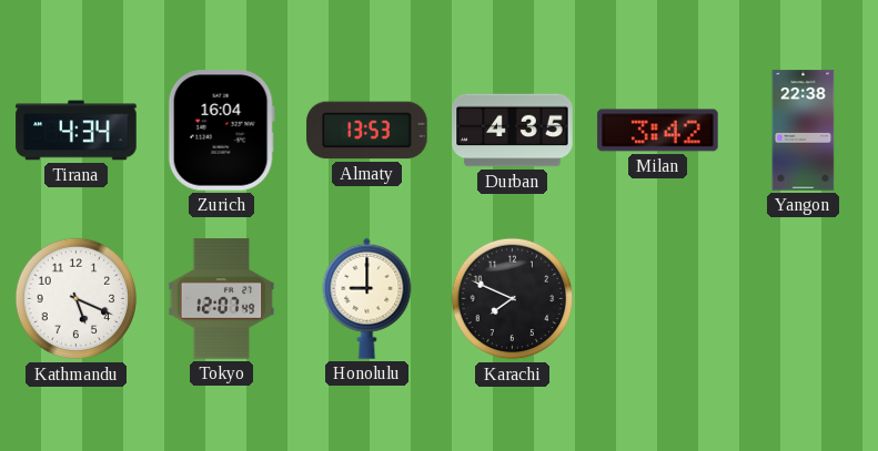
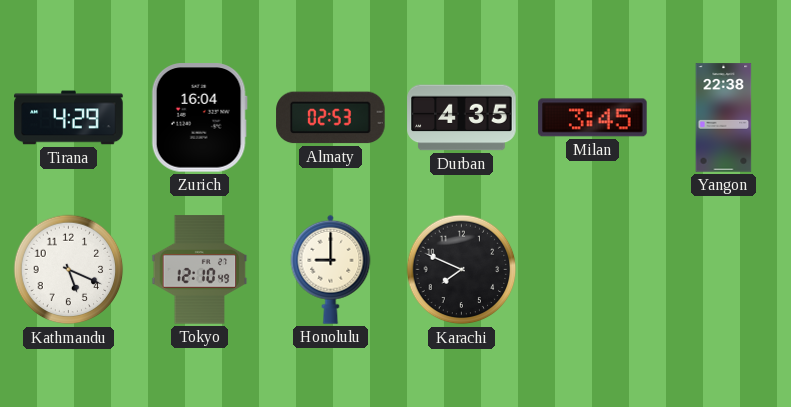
Tirana: 4:34 -> 4:29 (69, 118)
Almaty: 13:53 -> 02:53 (331, 118)
Milan: 3:42 -> 3:45 (593, 118)
Tokyo: 12:07 -> 12:10 (200, 270)
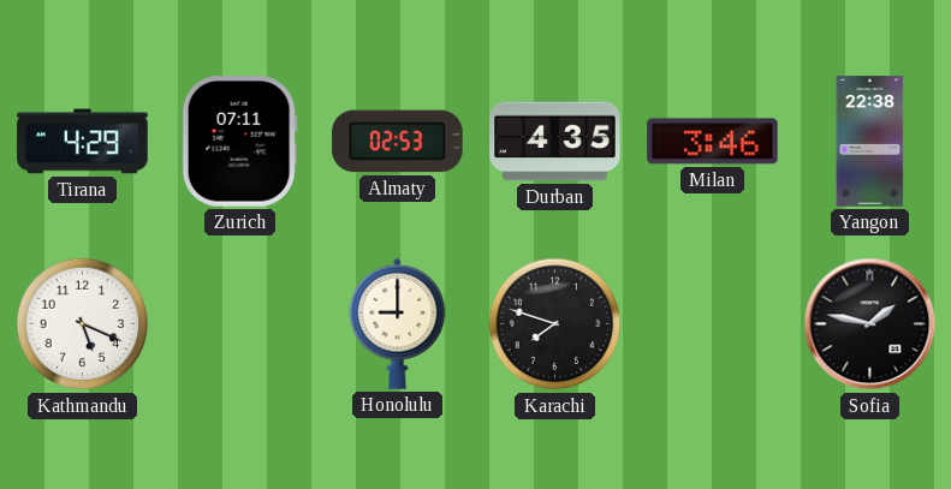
Zurich: 16:04 -> 07:11 (239, 142)
Milan: 3:45 -> 3:46 (713, 142)
Tokyo: 12:10 -> none (200, 270)
Karachi: 7:49 -> 7:48 (555, 324)
Sofia: none -> 1:47 (870, 324)
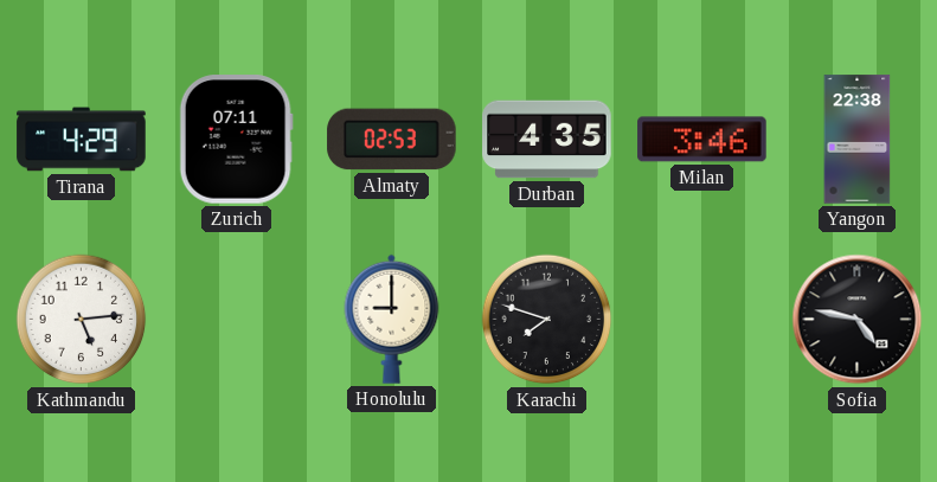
Kathmandu: 5:19 -> 5:14 (82, 320)
Sofia: 1:47 -> 4:47 (858, 320)
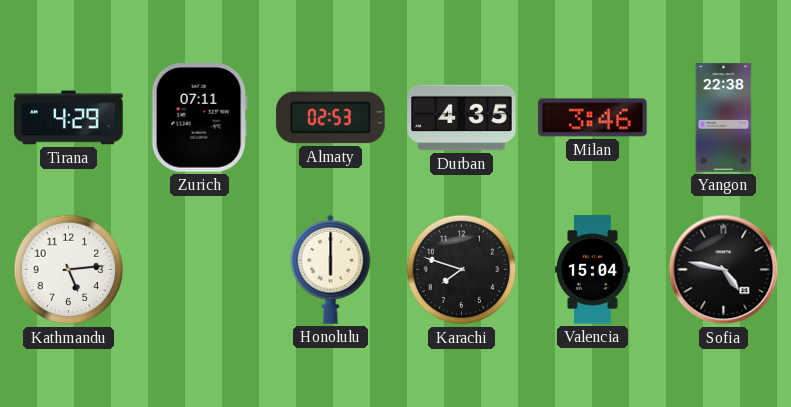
Honolulu: 9:00 -> 6:00 (331, 269)
Valencia: none -> 15:04 (593, 270)
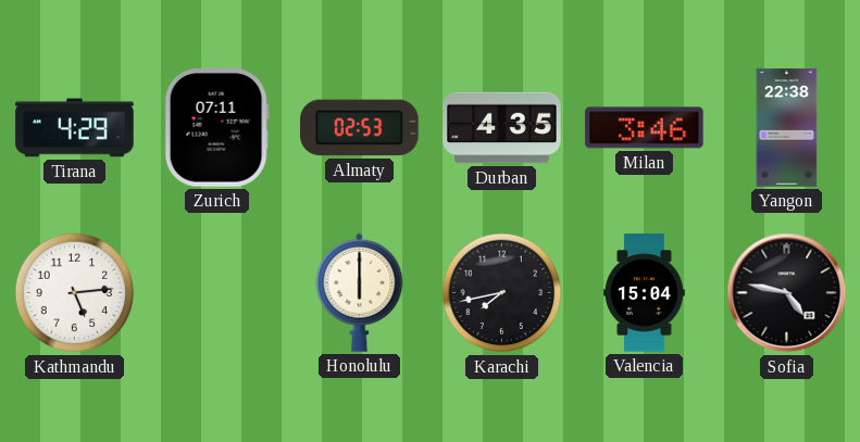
Karachi: 7:48 -> 7:43 (502, 293)
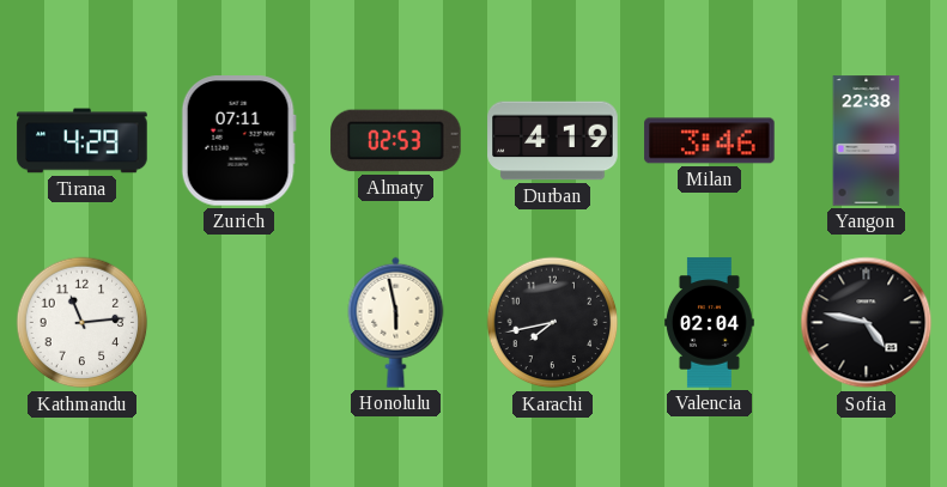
Durban: 4:35 -> 4:19 (553, 141)
Kathmandu: 5:14 -> 11:14 (83, 323)
Honolulu: 6:00 -> 5:58 (396, 322)
Valencia: 15:04 -> 02:04 (710, 323)
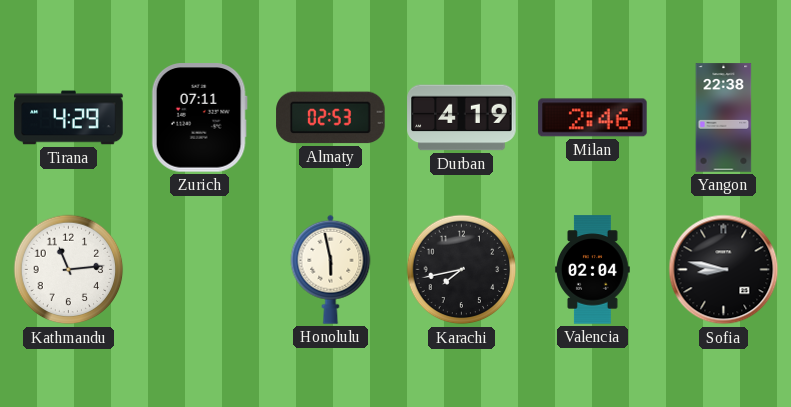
Milan: 3:46 -> 2:46 (593, 118)
Sofia: 4:47 -> 8:47 (724, 270)
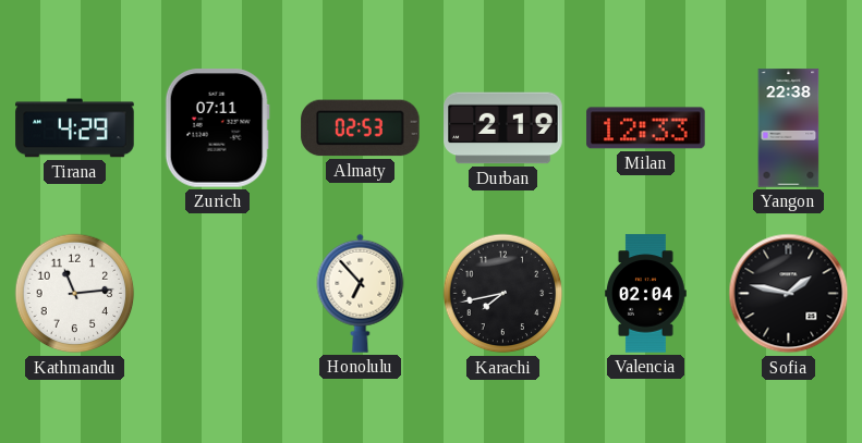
Durban: 4:19 -> 2:19 (503, 128)
Milan: 2:46 -> 12:33 (646, 128)
Honolulu: 5:58 -> 6:53 (361, 293)
Sofia: 8:47 -> 1:47 (789, 294)
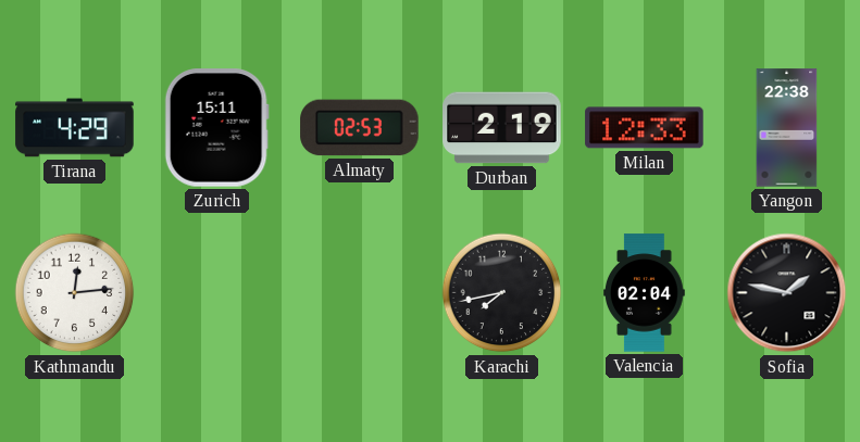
Zurich: 07:11 -> 15:11 (216, 128)
Kathmandu: 11:14 -> 12:14 (75, 293)
Honolulu: 6:53 -> none (361, 293)
